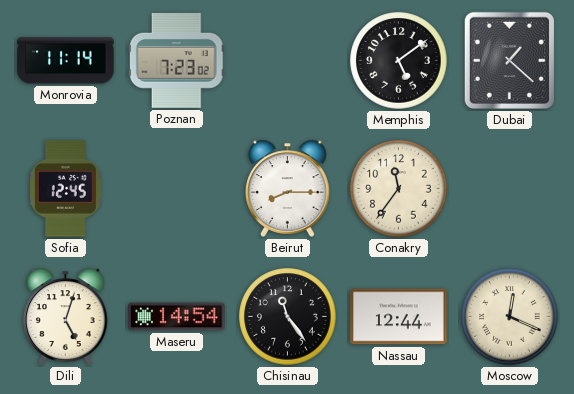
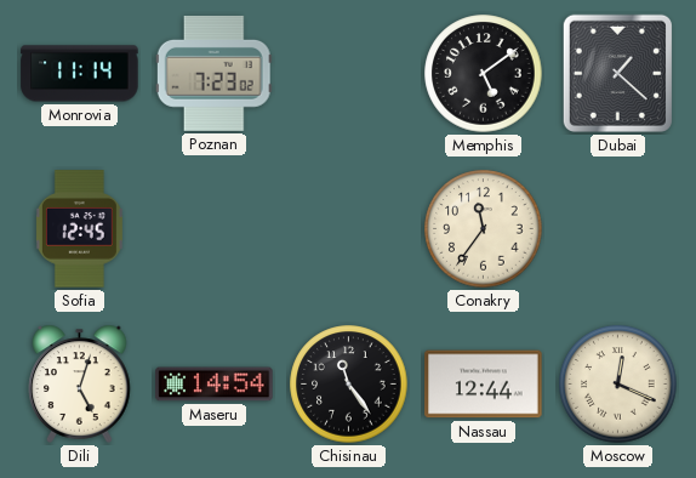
Beirut: 8:15 -> none (288, 188)
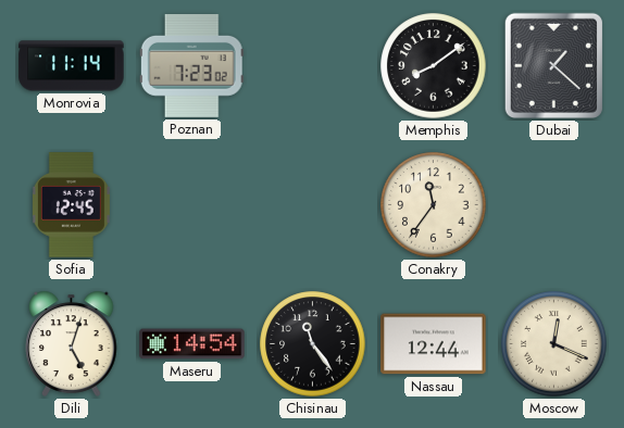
Memphis: 5:09 -> 8:09 (434, 66)
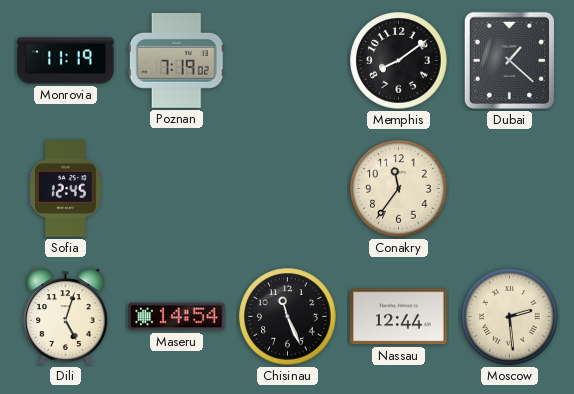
Monrovia: 11:14 -> 11:19 (66, 61)
Poznan: 7:23 -> 7:19 (176, 60)
Chisinau: 11:24 -> 11:26 (288, 317)
Moscow: 12:19 -> 2:29 (510, 317)
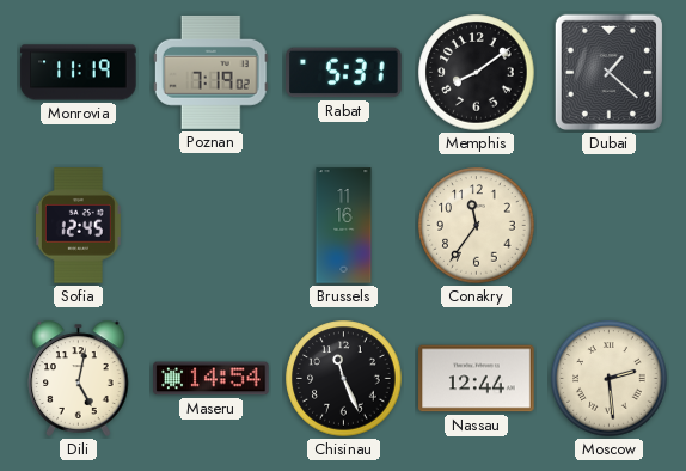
Rabat: none -> 5:31 (344, 73)
Brussels: none -> 11:16 (344, 226)
Dili: 5:03 -> 5:02 (79, 378)
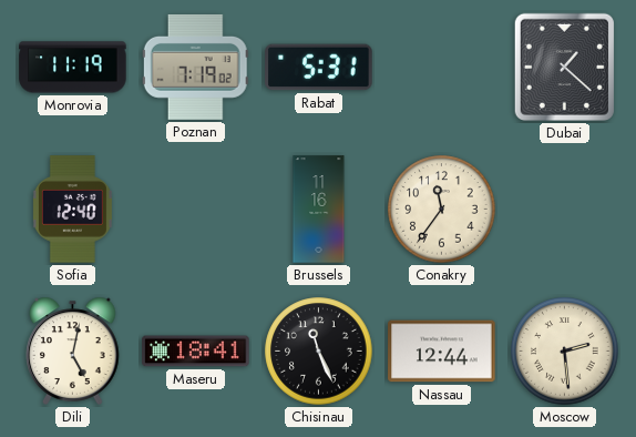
Memphis: 8:09 -> none (477, 73)
Sofia: 12:45 -> 12:40 (72, 210)
Maseru: 14:54 -> 18:41 (196, 352)
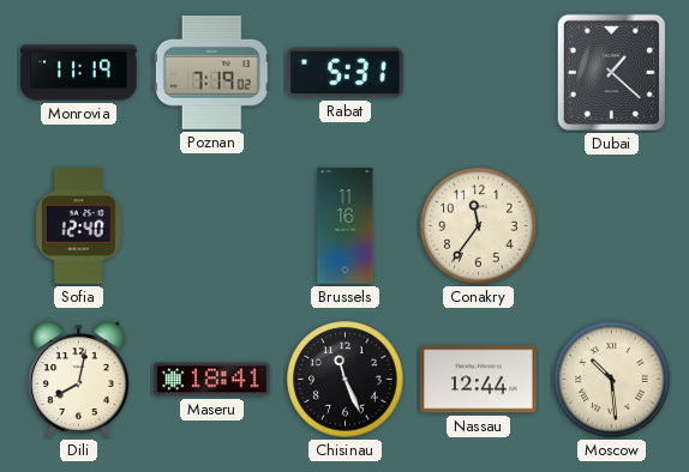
Dili: 5:02 -> 8:02 (79, 379)
Moscow: 2:29 -> 10:29 (612, 380)
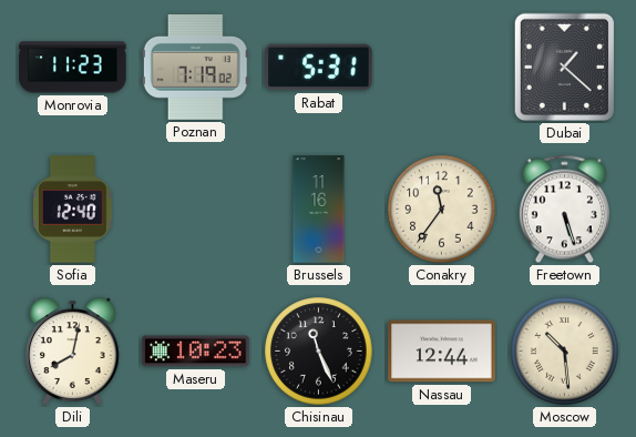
Monrovia: 11:19 -> 11:23 (73, 68)
Freetown: none -> 5:27 (564, 210)
Maseru: 18:41 -> 10:23 (196, 352)
